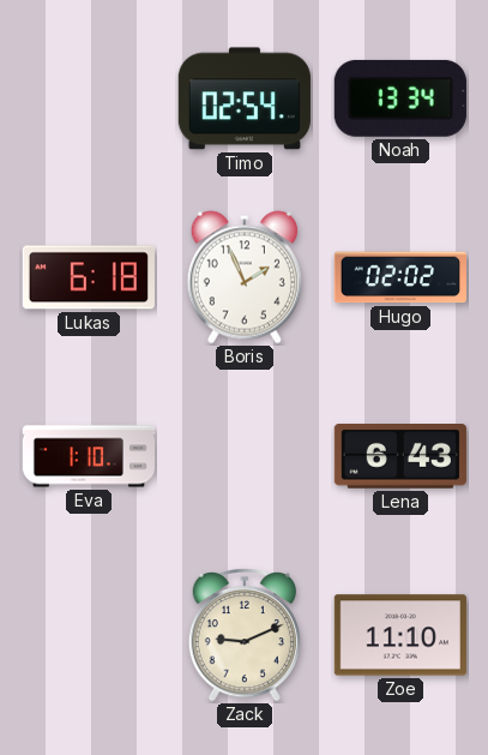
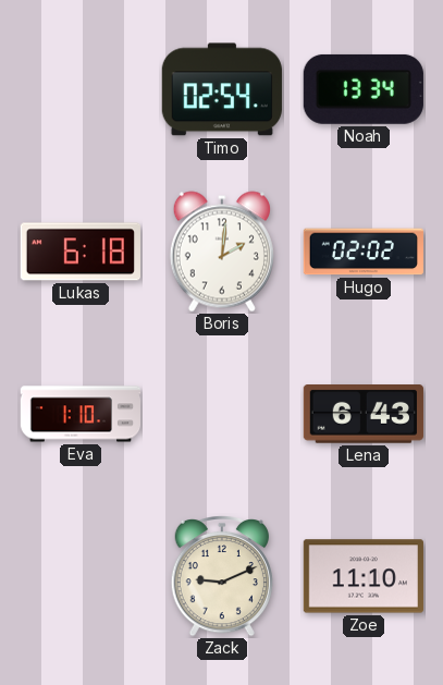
Boris: 1:56 -> 2:01 (222, 252)
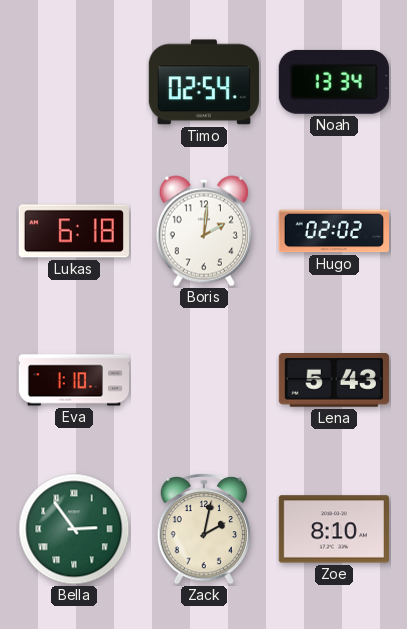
Lena: 6:43 -> 5:43 (334, 381)
Bella: none -> 2:54 (74, 529)
Zack: 9:11 -> 2:02 (204, 530)
Zoe: 11:10 -> 8:10 (334, 529)
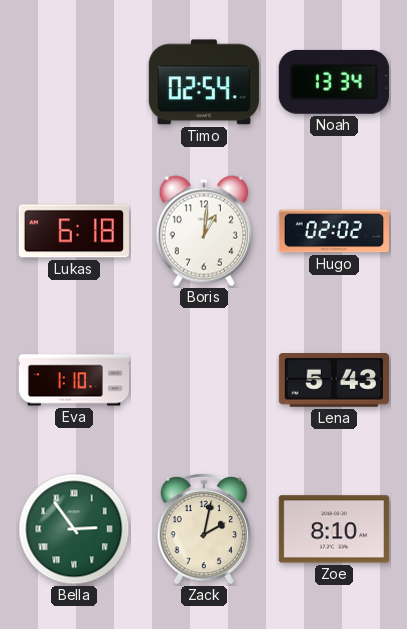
Boris: 2:01 -> 1:01 (204, 231)
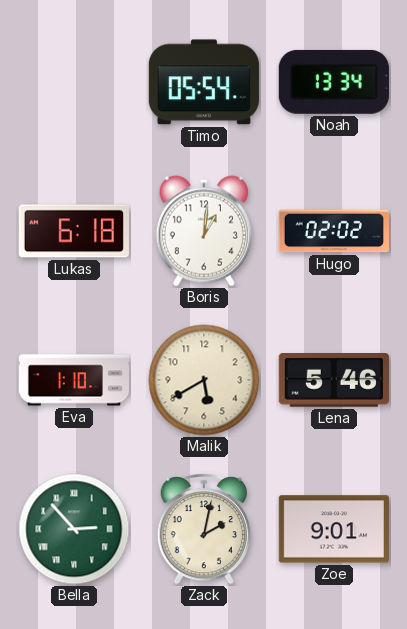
Timo: 02:54 -> 05:54 (204, 82)
Malik: none -> 5:40 (204, 380)
Lena: 5:43 -> 5:46 (334, 381)
Bella: 2:54 -> 2:53 (74, 529)
Zoe: 8:10 -> 9:01 (334, 529)
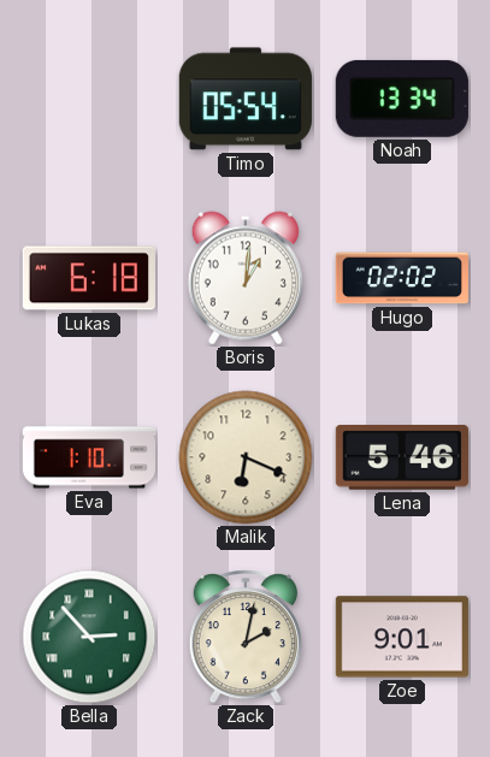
Malik: 5:40 -> 6:19 (246, 457)
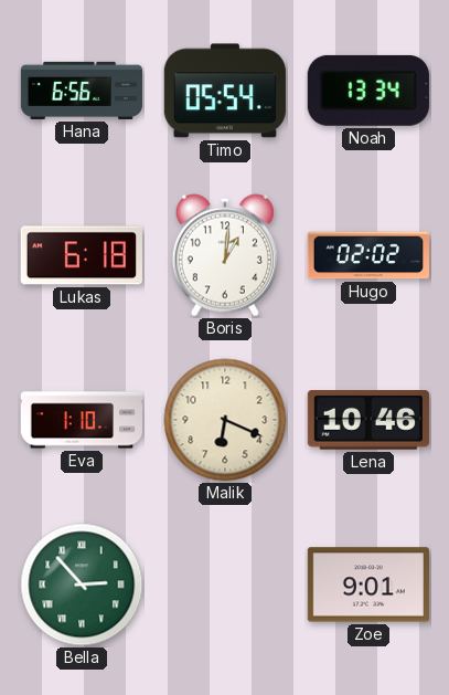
Hana: none -> 6:56 (81, 91)
Lena: 5:46 -> 10:46 (368, 421)
Zack: 2:02 -> none (246, 638)
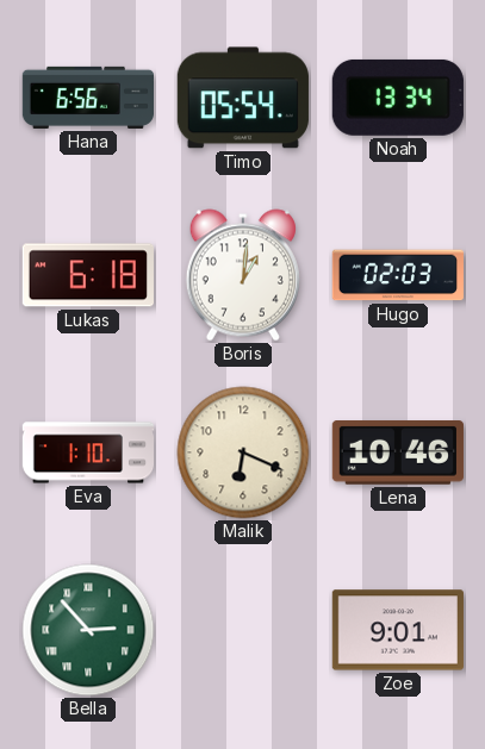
Hugo: 02:02 -> 02:03 (398, 275)
